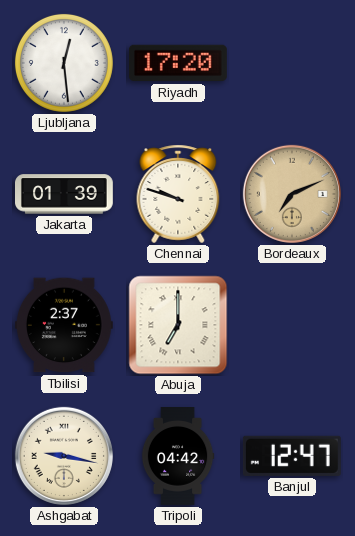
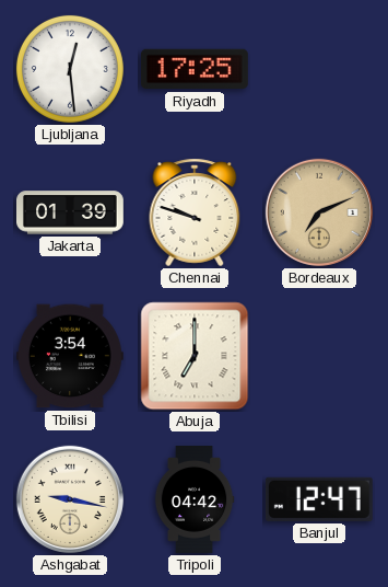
Riyadh: 17:20 -> 17:25 (195, 69)
Tbilisi: 2:37 -> 3:54 (70, 356)
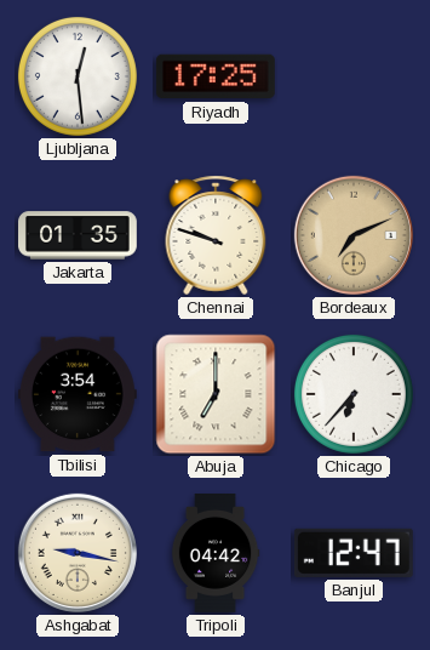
Jakarta: 01:39 -> 01:35 (79, 235)
Chicago: none -> 6:37 (354, 394)
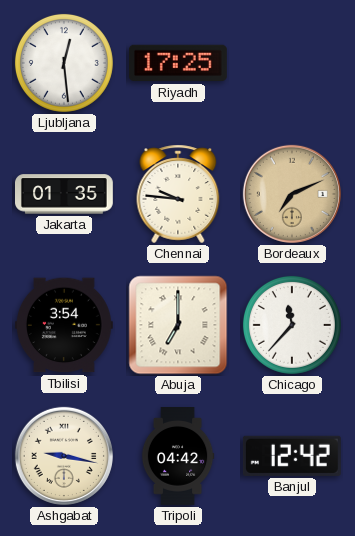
Chennai: 9:48 -> 9:46 (178, 194)
Chicago: 6:37 -> 11:37 (292, 325)
Banjul: 12:47 -> 12:42 (292, 456)
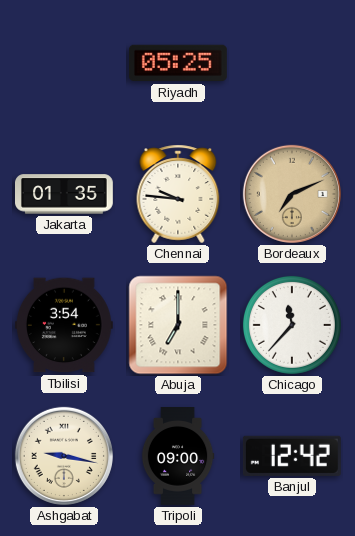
Ljubljana: 12:29 -> none (64, 63)
Riyadh: 17:25 -> 05:25 (178, 63)
Tripoli: 04:42 -> 09:00 (178, 457)
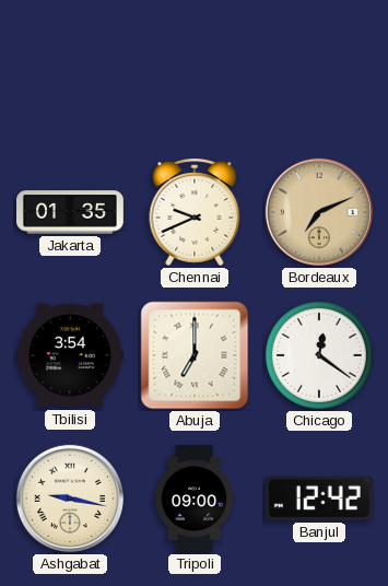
Riyadh: 05:25 -> none (178, 63)
Chennai: 9:46 -> 9:41 (195, 212)
Chicago: 11:37 -> 12:21 (319, 355)
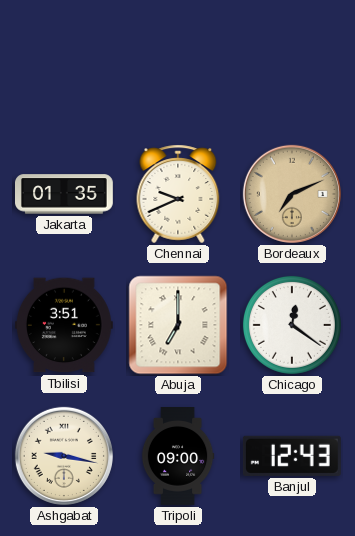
Tbilisi: 3:54 -> 3:51 (64, 325)
Banjul: 12:42 -> 12:43 (292, 456)
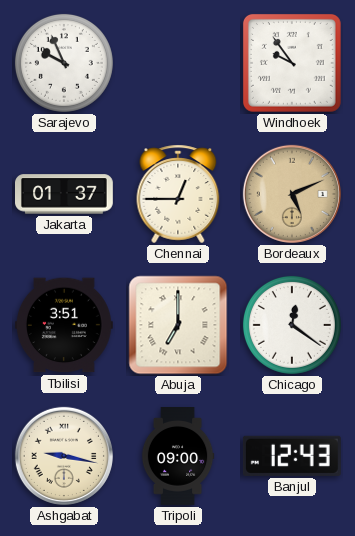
Sarajevo: none -> 9:56 (64, 63)
Windhoek: none -> 9:54 (292, 63)
Jakarta: 01:35 -> 01:37 (65, 194)
Chennai: 9:41 -> 12:45 (178, 194)
Bordeaux: 7:11 -> 5:11 (292, 194)
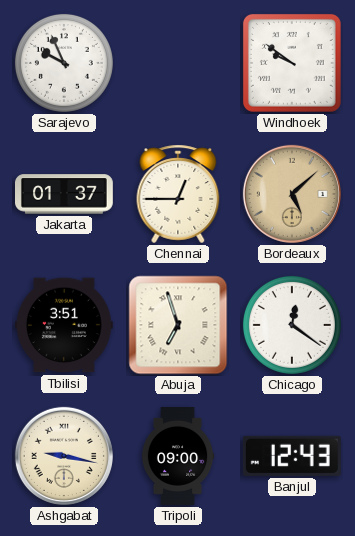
Windhoek: 9:54 -> 9:51 (292, 63)
Bordeaux: 5:11 -> 5:08 (292, 194)
Abuja: 7:00 -> 6:57 (178, 325)
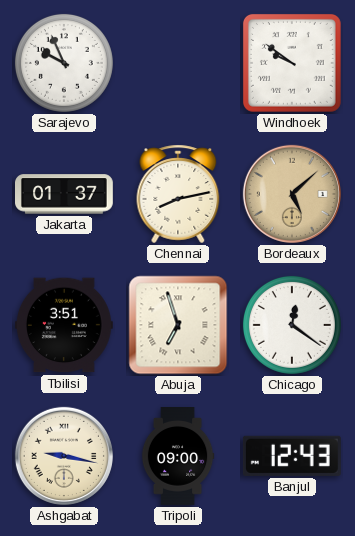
Chennai: 12:45 -> 8:13 (178, 194)
